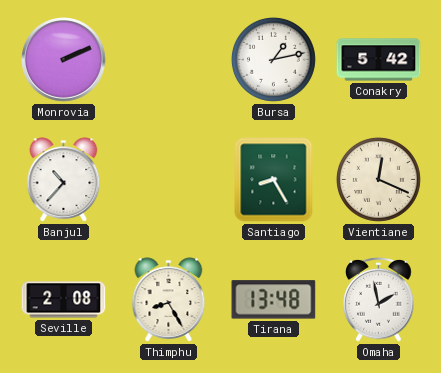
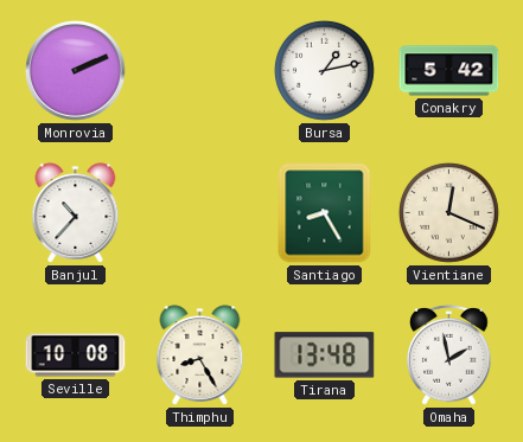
Seville: 2:08 -> 10:08 (76, 355)
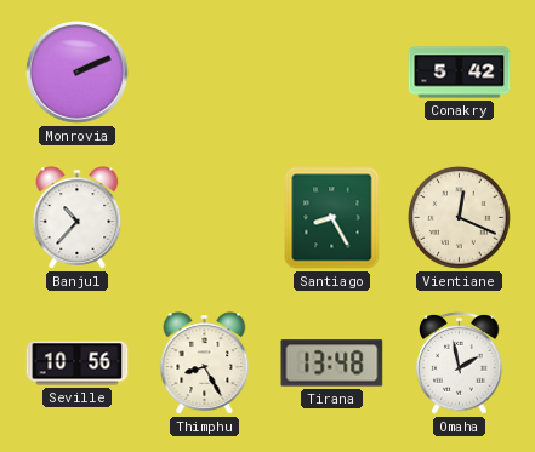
Bursa: 1:13 -> none (324, 70)
Seville: 10:08 -> 10:56 (78, 364)
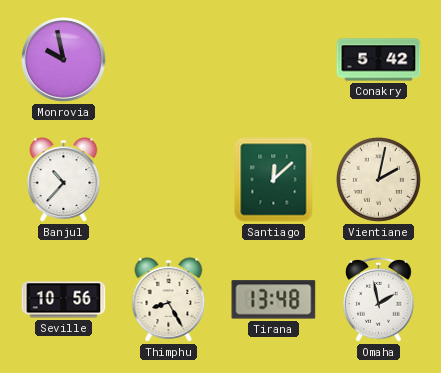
Monrovia: 2:11 -> 9:58 (64, 60)
Santiago: 8:25 -> 12:08 (274, 180)
Vientiane: 12:19 -> 2:02 (378, 179)
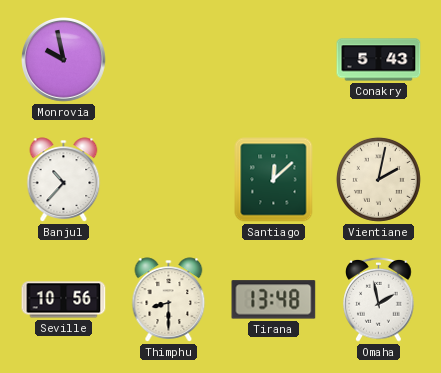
Conakry: 5:42 -> 5:43 (379, 60)
Thimphu: 8:25 -> 8:30 (169, 300)
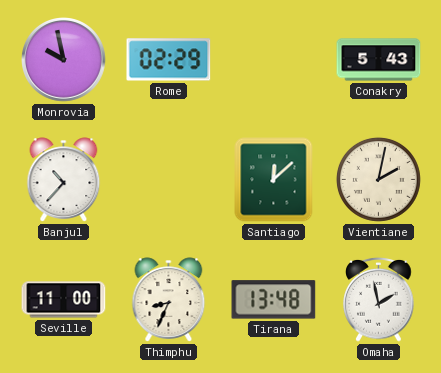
Rome: none -> 02:29 (169, 60)
Seville: 10:56 -> 11:00 (64, 300)
Thimphu: 8:30 -> 8:34 (169, 300)
